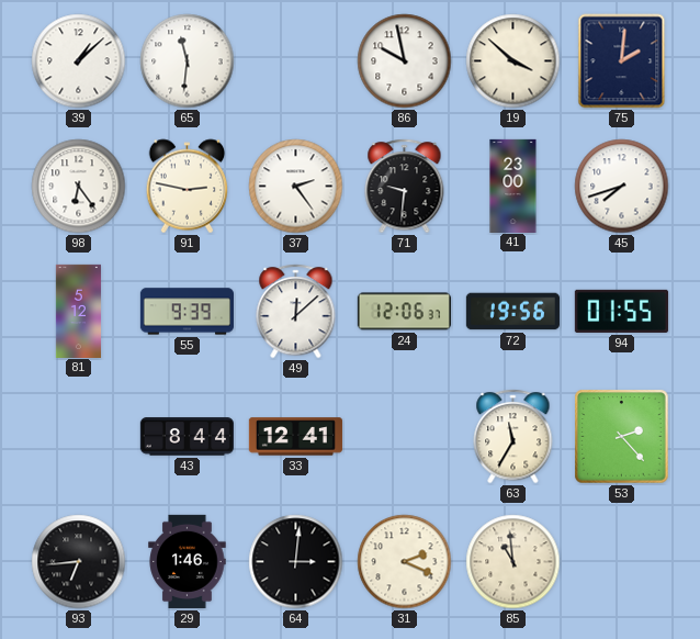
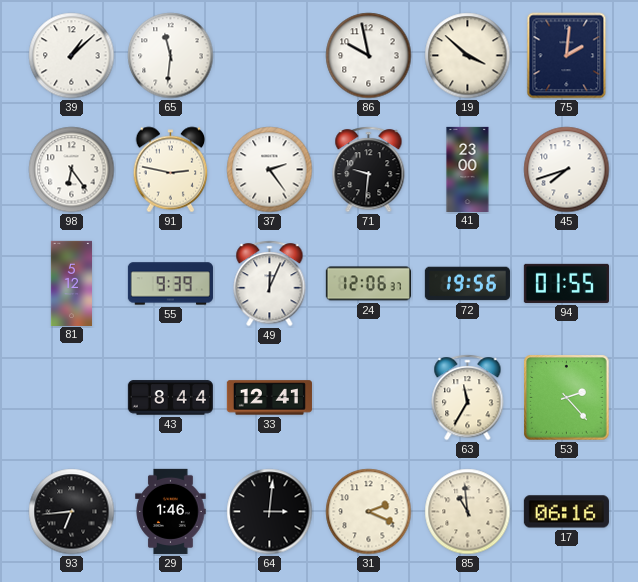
49: 12:08 -> 12:04 (270, 284)
17: none -> 06:16 (566, 512)
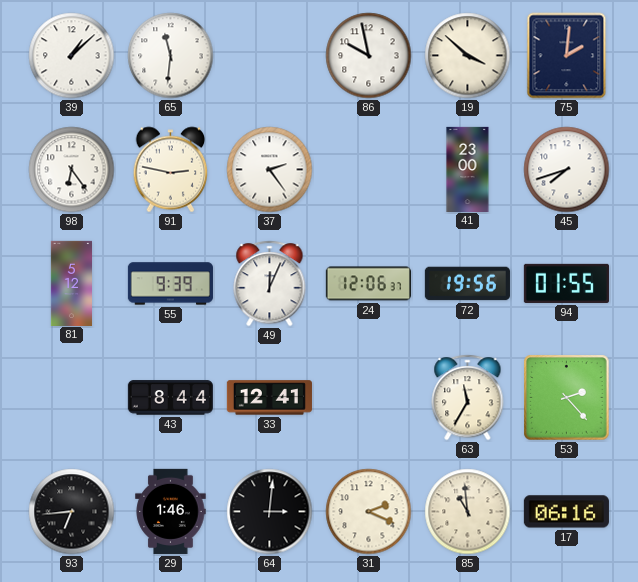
71: 9:31 -> none (369, 170)
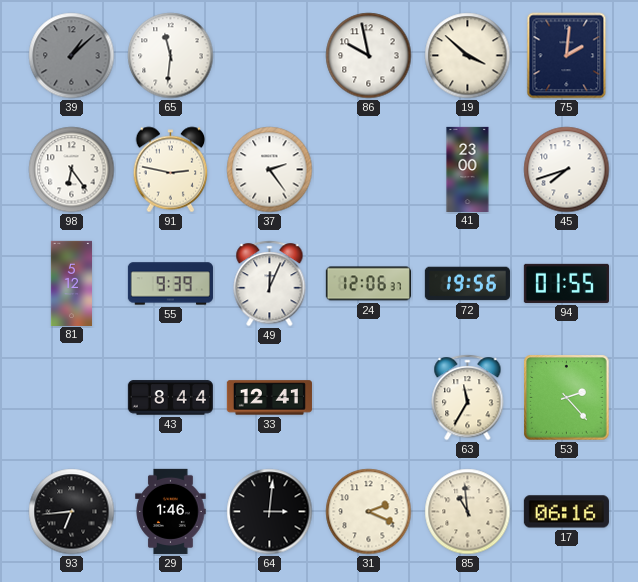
39 dial: white -> grey (72, 56)
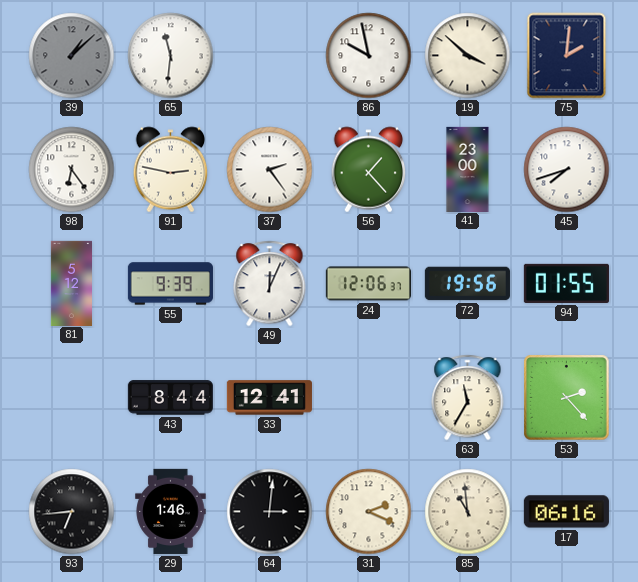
56: none -> 1:23 (369, 170)
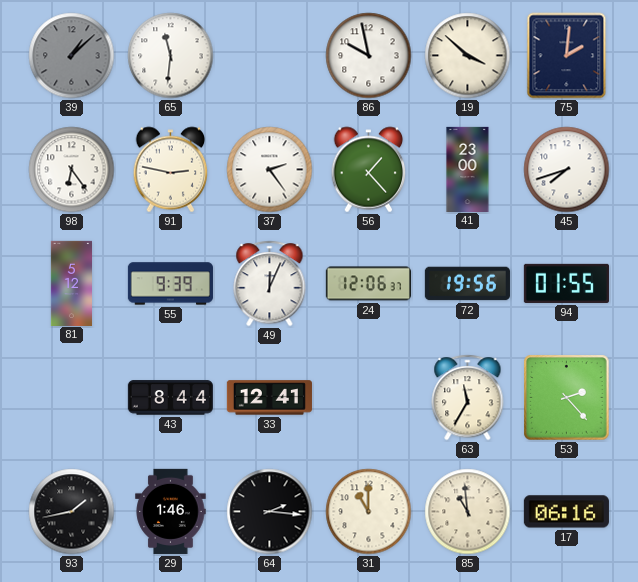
93: 6:44 -> 1:43 (72, 512)
64: 3:01 -> 2:16 (270, 512)
31: 2:19 -> 11:00 (369, 512)
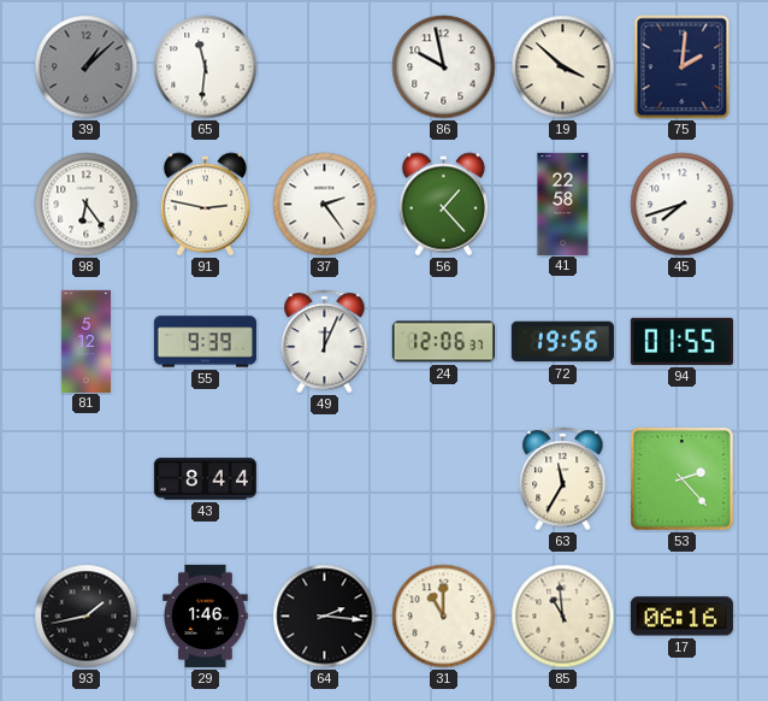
41: 23:00 -> 22:58 (563, 204)
33: 12:41 -> none (269, 398)
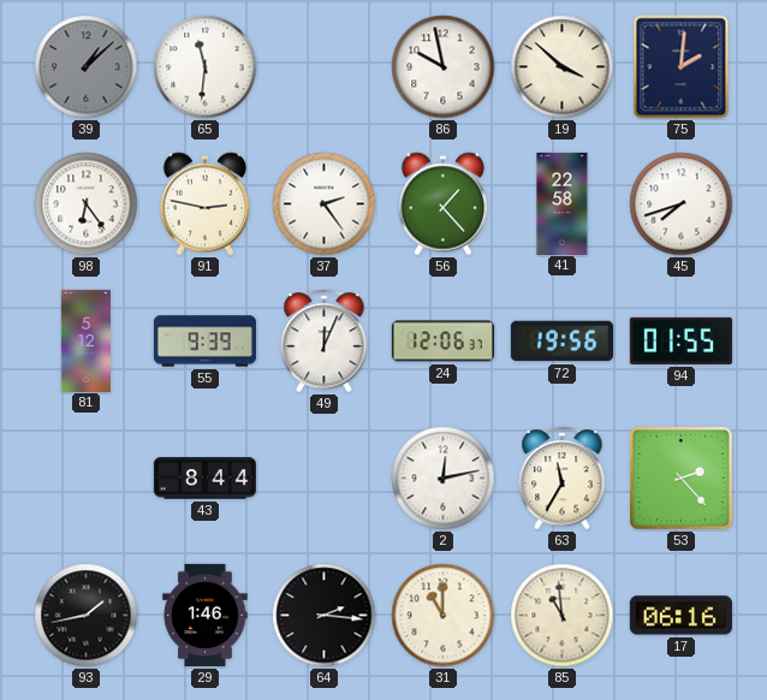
2: none -> 12:13 (444, 479)
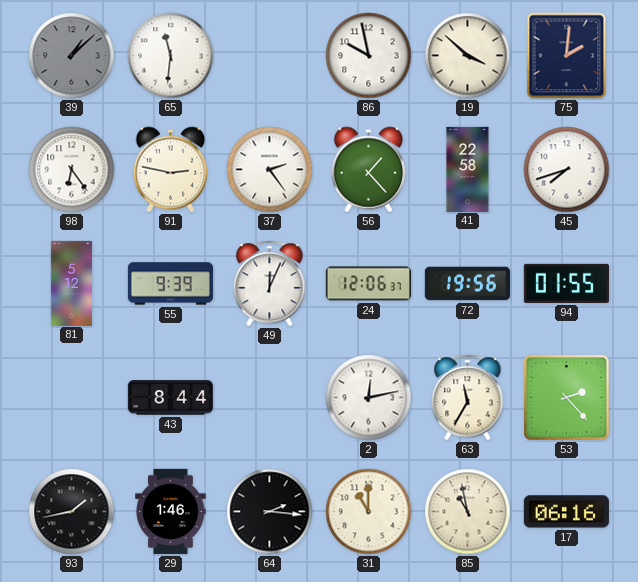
85: 10:59 -> 10:58 (468, 512)
